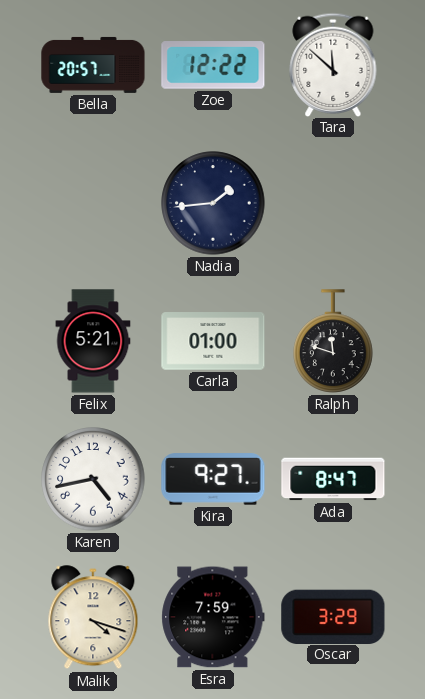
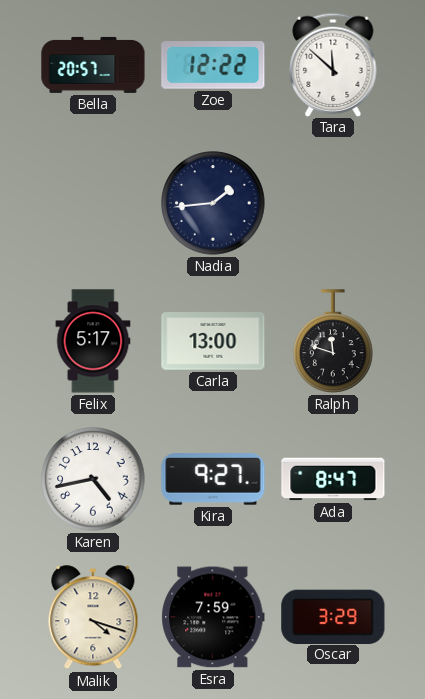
Felix: 5:21 -> 5:17 (93, 341)
Carla: 01:00 -> 13:00 (213, 341)
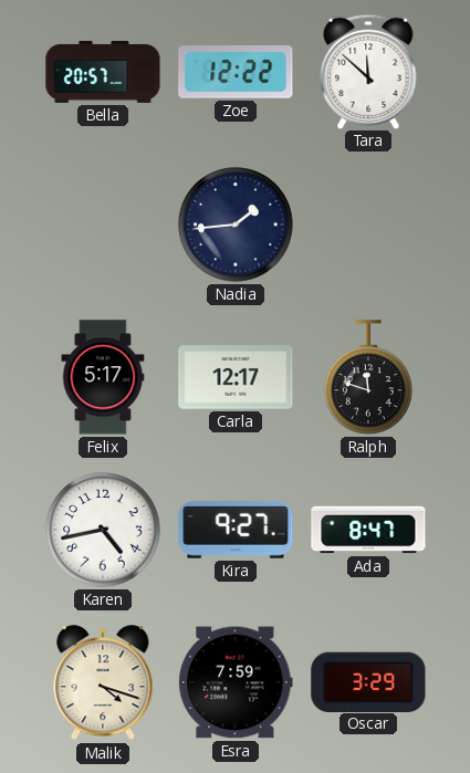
Carla: 13:00 -> 12:17 (236, 377)
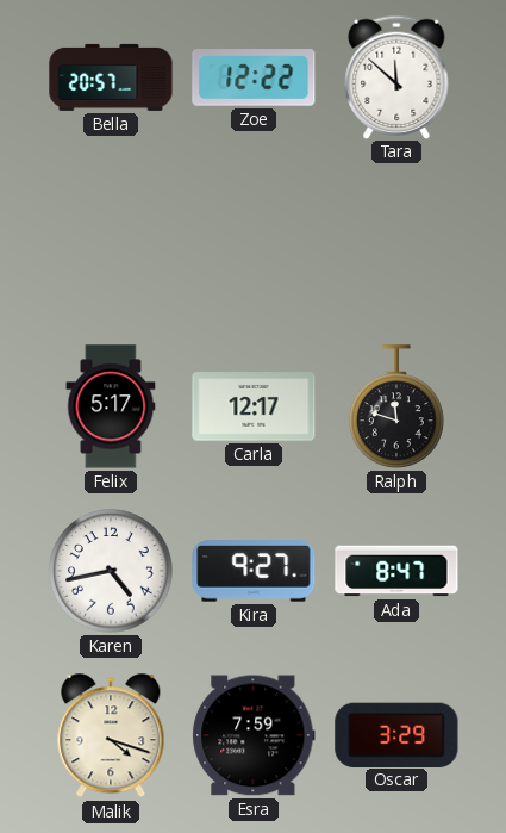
Nadia: 1:44 -> none (236, 224)
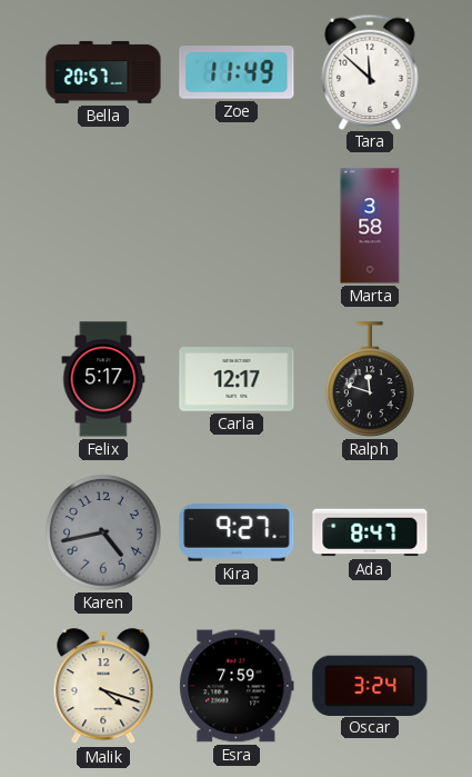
Zoe: 12:22 -> 11:49 (237, 72)
Marta: none -> 3:58 (370, 226)
Karen dial: white -> grey (103, 532)
Oscar: 3:29 -> 3:24 (370, 685)
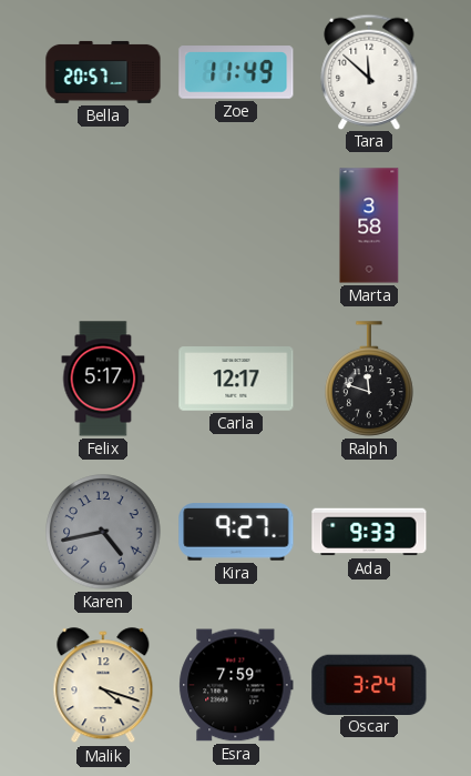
Ada: 8:47 -> 9:33 (369, 532)
